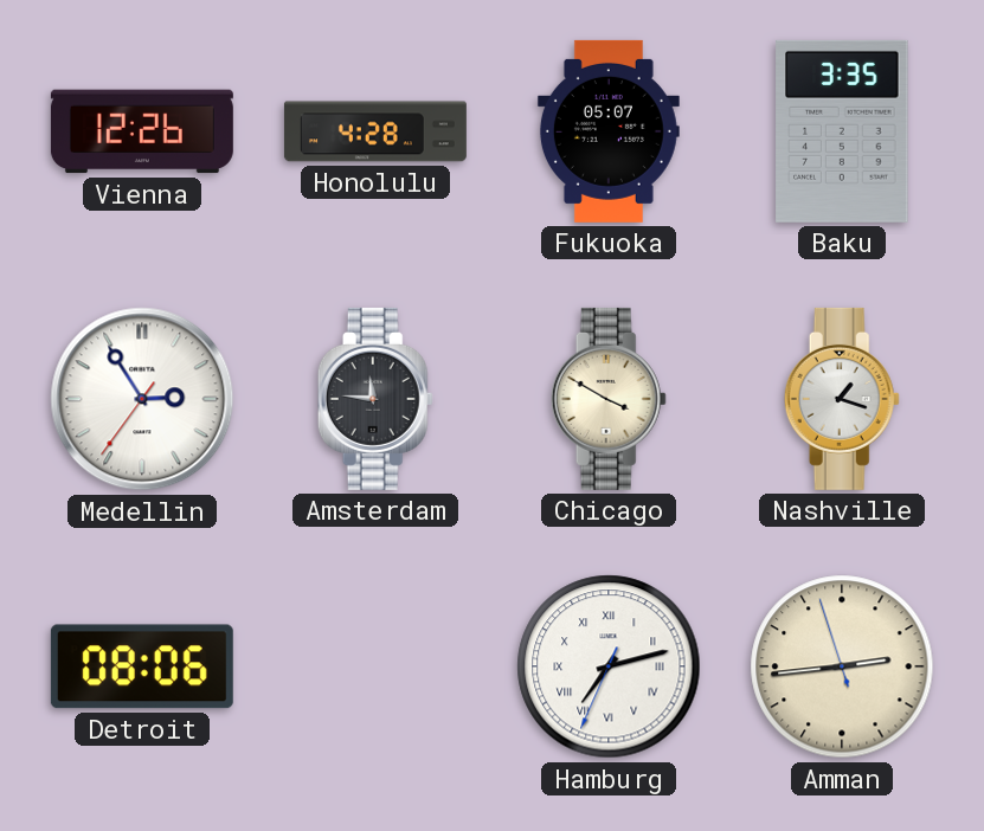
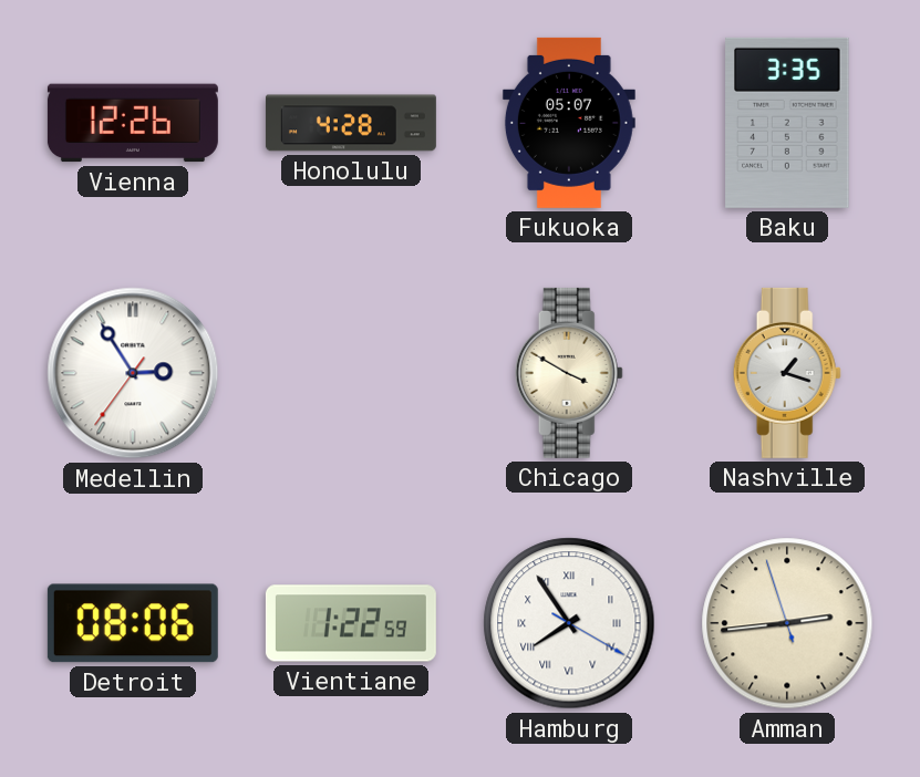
Amsterdam: 11:46 -> none (375, 399)
Vientiane: none -> 1:22 (351, 623)
Hamburg: 7:12 -> 7:54 (569, 623)
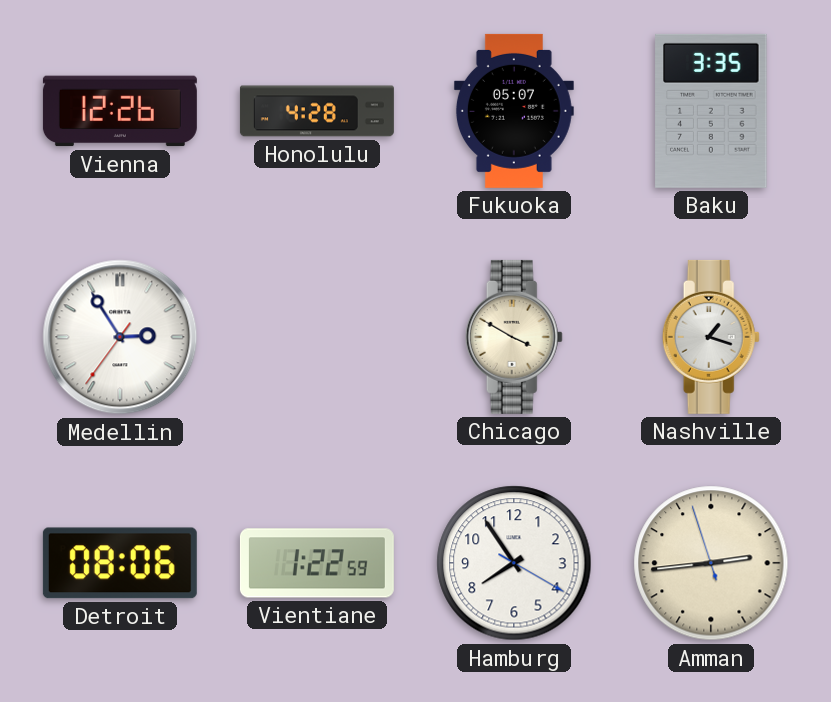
Hamburg numerals: Roman -> Arabic (514, 563)
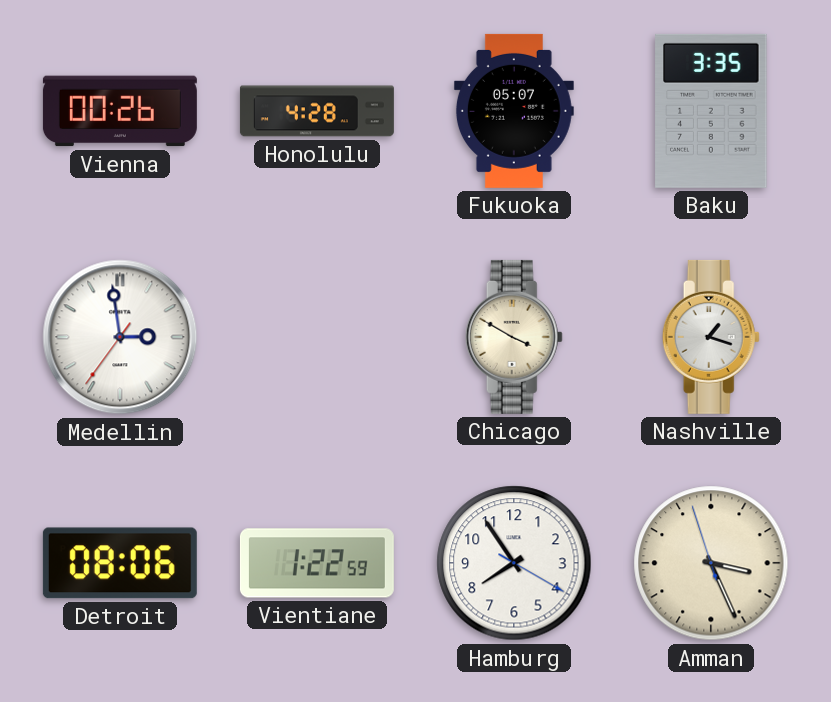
Vienna: 12:26 -> 00:26 (120, 111)
Medellin: 2:54 -> 2:58 (120, 337)
Amman: 2:43 -> 3:25 (711, 563)
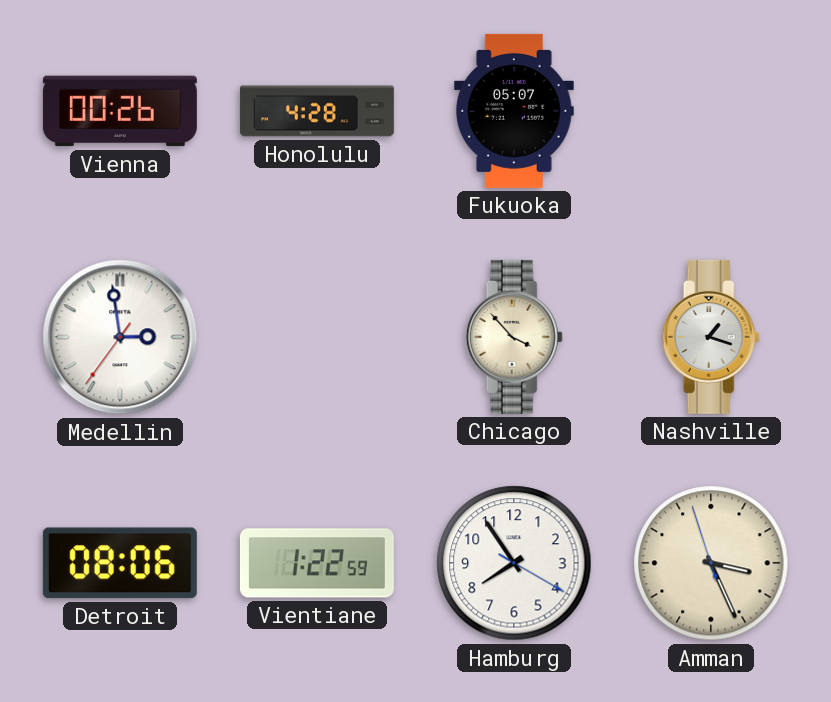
Baku: 3:35 -> none (711, 111)
Chicago: 3:50 -> 3:53 (514, 337)
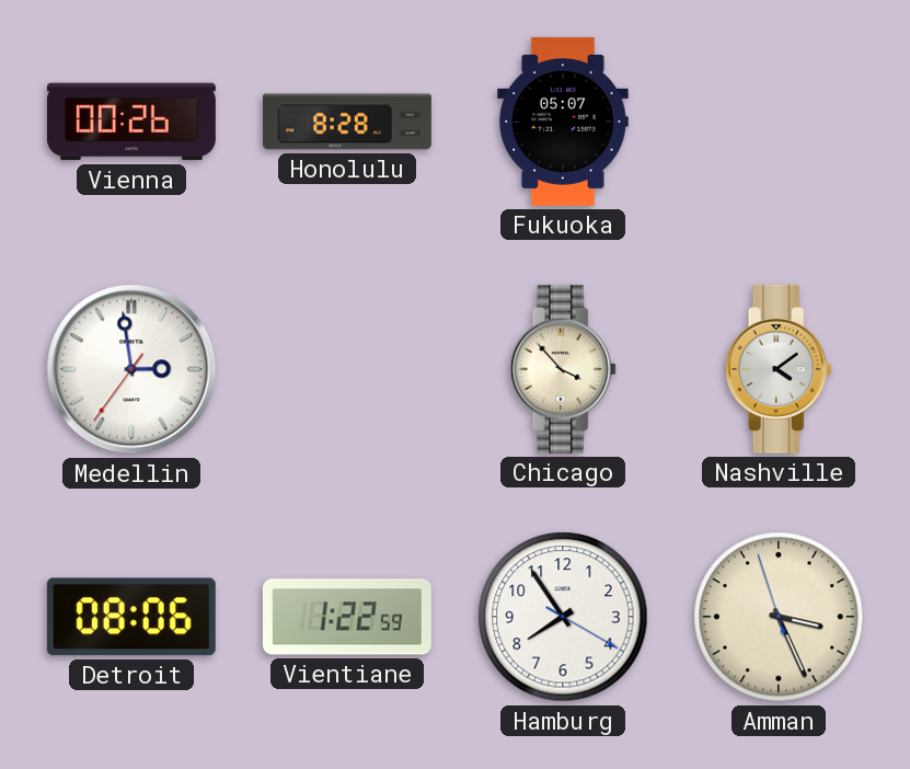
Honolulu: 4:28 -> 8:28 (347, 122)
Nashville: 1:18 -> 4:09 (779, 369)
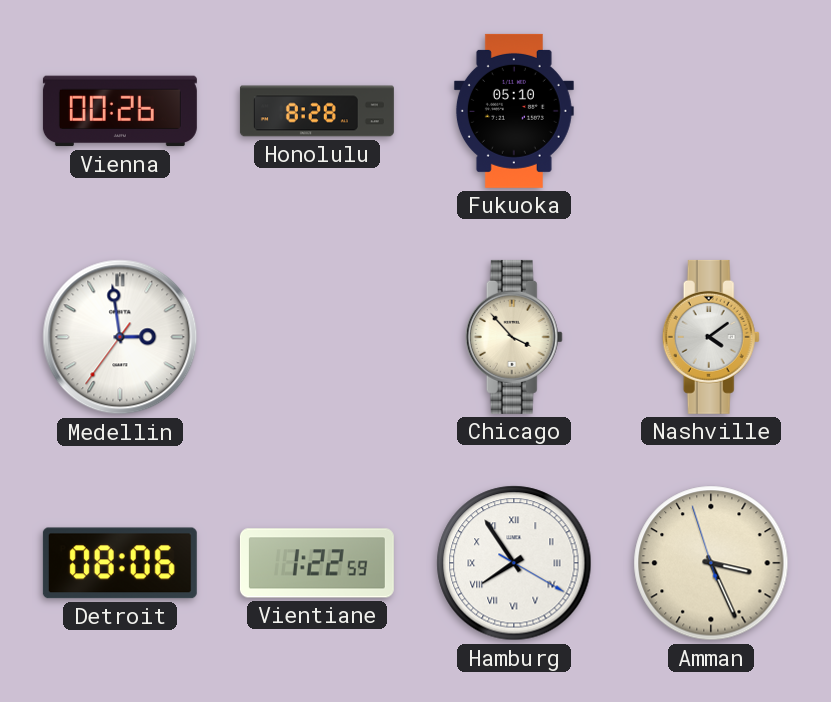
Fukuoka: 05:07 -> 05:10 (514, 111)
Hamburg numerals: Arabic -> Roman (514, 563)
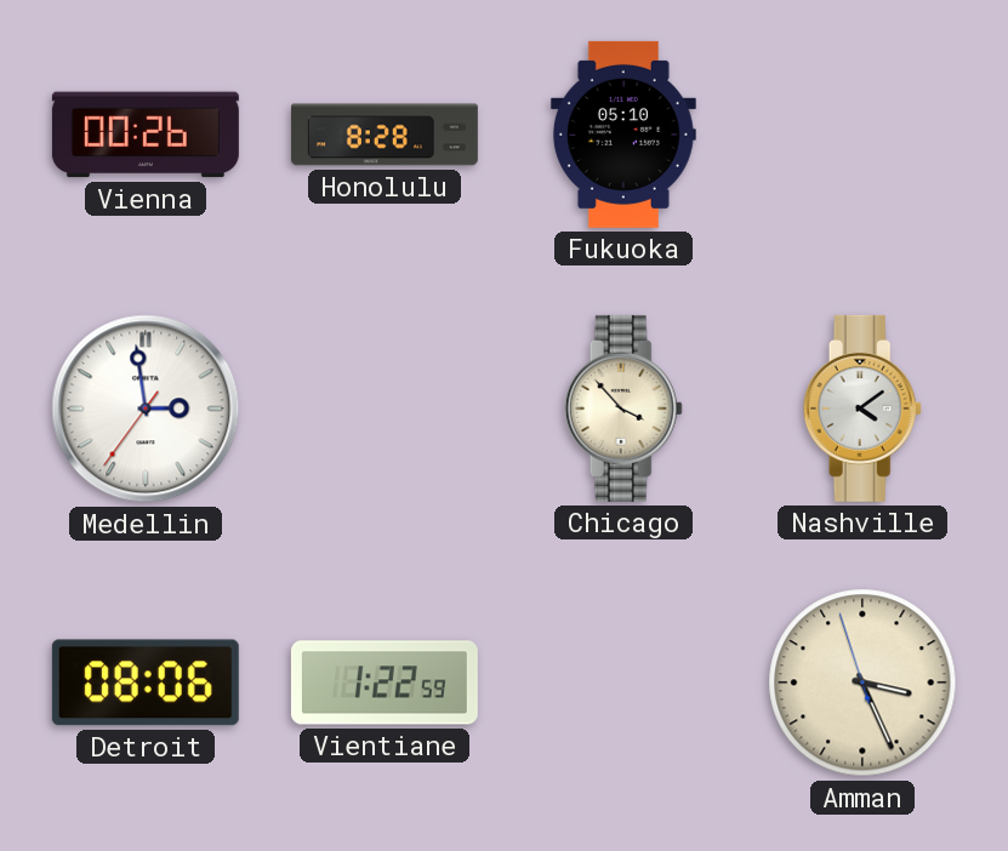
Hamburg: 7:54 -> none (514, 563)
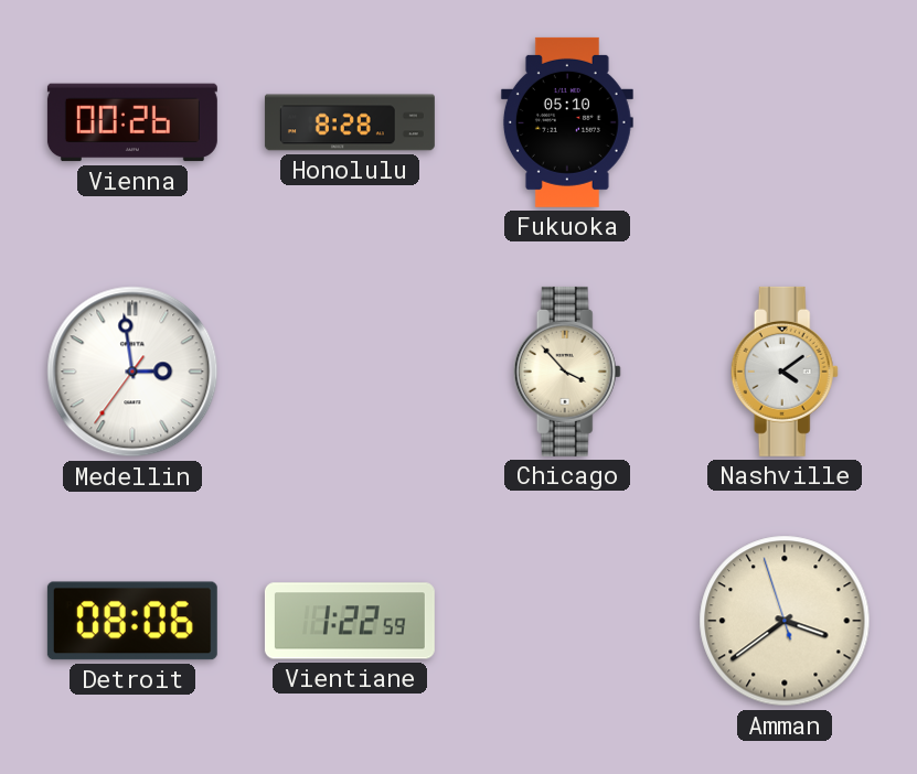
Amman: 3:25 -> 3:38 (785, 621)
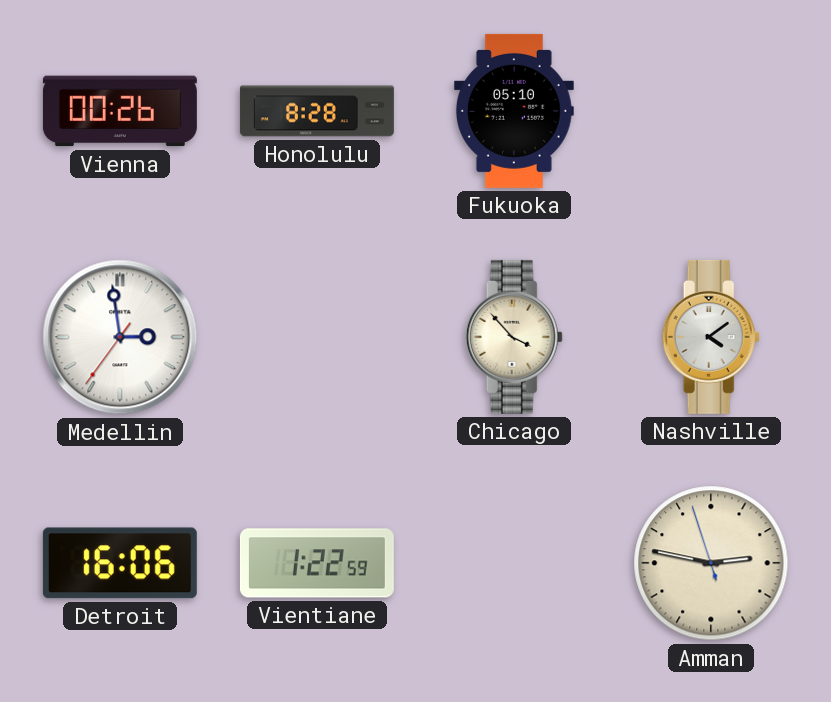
Detroit: 08:06 -> 16:06 (120, 563)
Amman: 3:38 -> 2:46 (711, 563)
